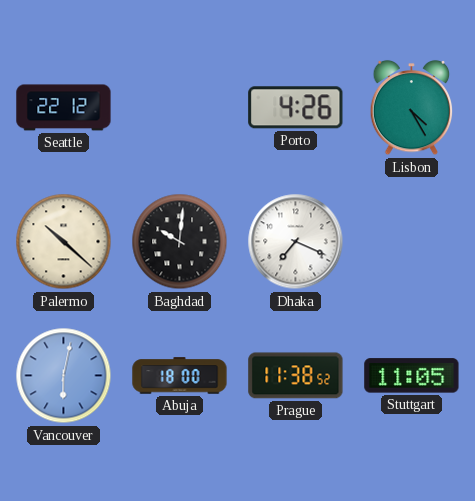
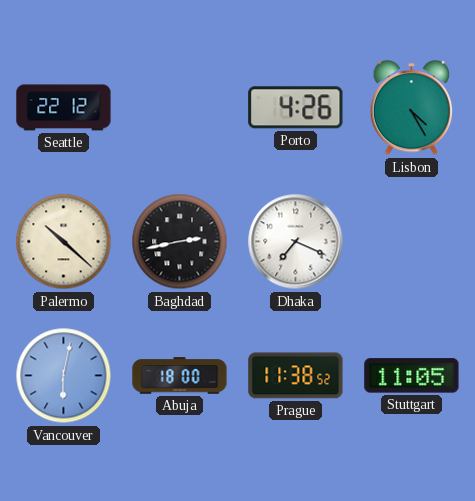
Baghdad: 10:01 -> 2:43 (180, 242)
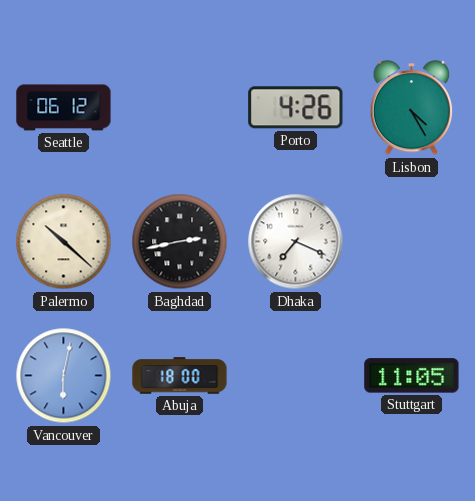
Seattle: 22:12 -> 06:12 (64, 108)
Prague: 11:38 -> none (296, 376)
